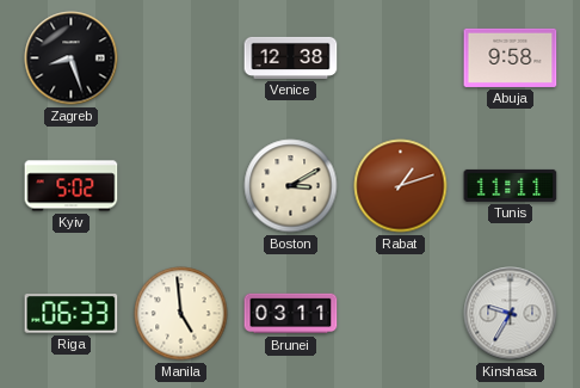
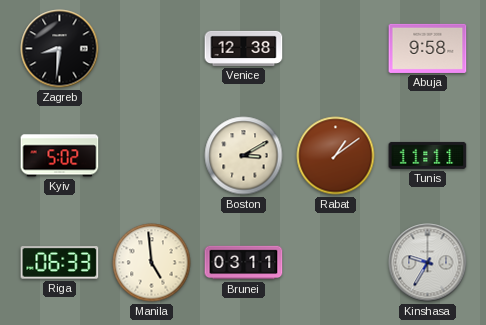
Zagreb: 8:27 -> 8:31 (60, 49)
Rabat: 1:12 -> 1:09 (336, 156)
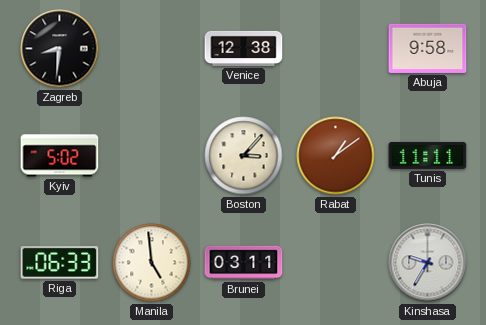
Boston: 3:10 -> 3:07 (244, 156)
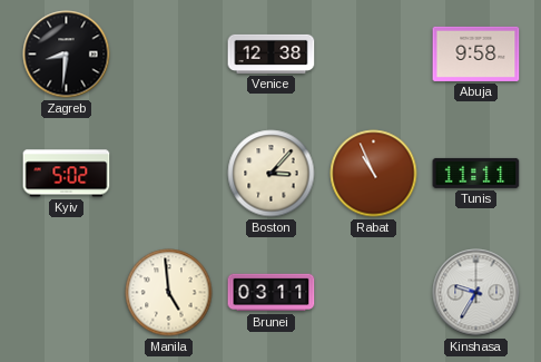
Rabat: 1:09 -> 10:56 (374, 174)
Riga: 06:33 -> none (60, 263)
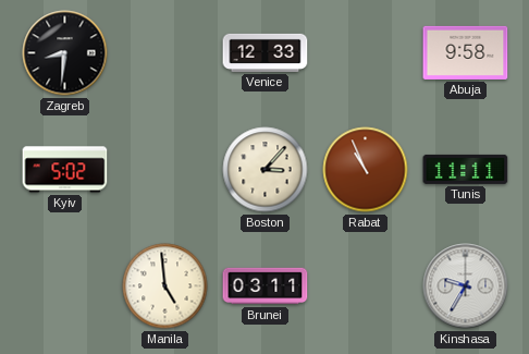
Venice: 12:38 -> 12:33 (266, 52)
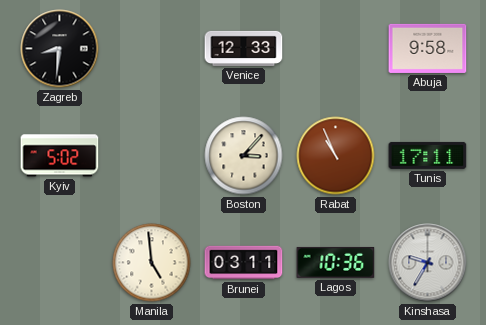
Tunis: 11:11 -> 17:11 (428, 155)
Lagos: none -> 10:36 (336, 262)
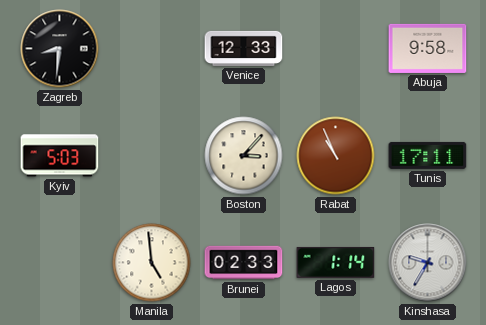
Kyiv: 5:02 -> 5:03 (60, 156)
Brunei: 03:11 -> 02:33 (244, 263)
Lagos: 10:36 -> 1:14 (336, 262)
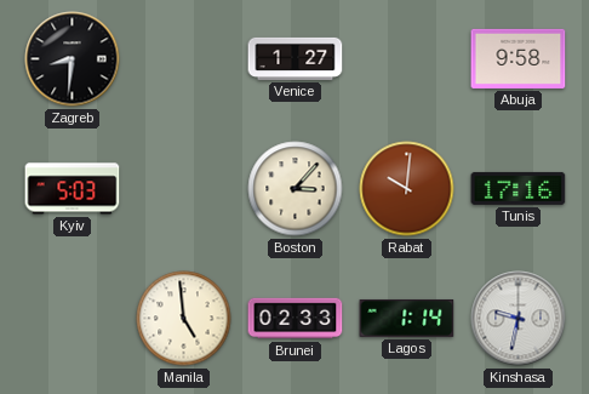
Venice: 12:33 -> 1:27 (296, 58)
Rabat: 10:56 -> 10:01 (407, 189)
Tunis: 17:11 -> 17:16 (519, 188)
Kinshasa: 9:35 -> 9:32 (519, 319)
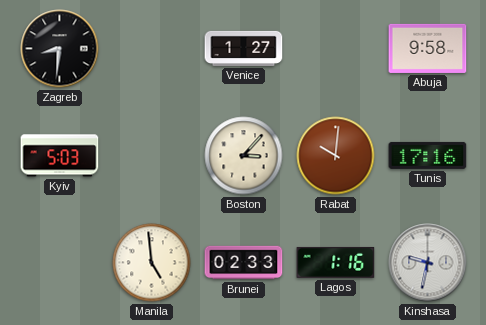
Lagos: 1:14 -> 1:16 (336, 262)
